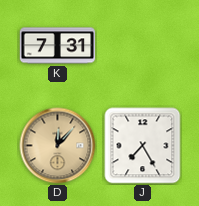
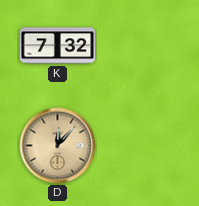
K: 7:31 -> 7:32 (58, 46)
J: 7:25 -> none (143, 146)
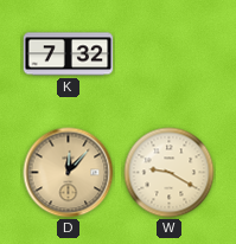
W: none -> 9:20 (170, 173)
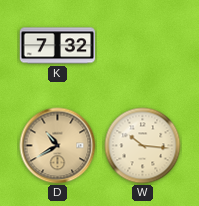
D: 12:07 -> 10:40 (58, 146)
W: 9:20 -> 10:16 (143, 146)
